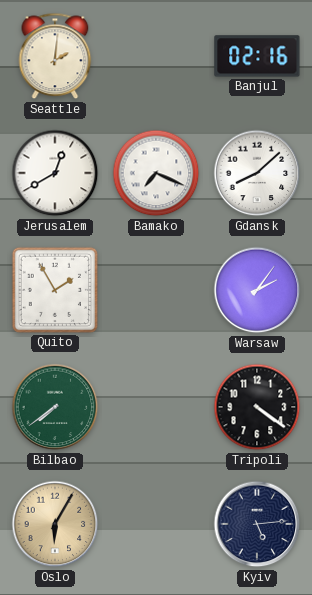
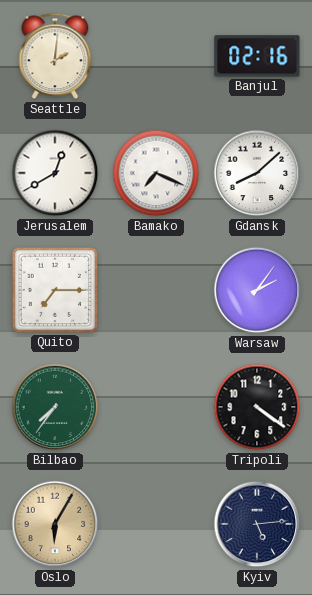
Quito: 1:55 -> 7:15 (55, 290)
Bilbao: 7:39 -> 7:36 (55, 407)
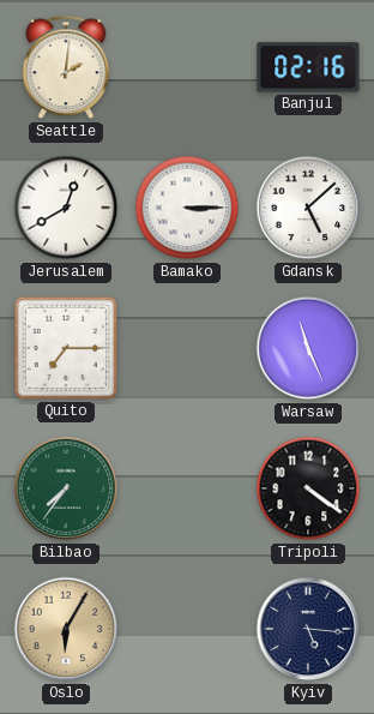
Bamako: 7:19 -> 3:15 (187, 208)
Gdansk: 8:08 -> 5:08 (308, 208)
Warsaw: 2:06 -> 11:26 (308, 348)
Kyiv: 5:14 -> 5:16 (308, 629)
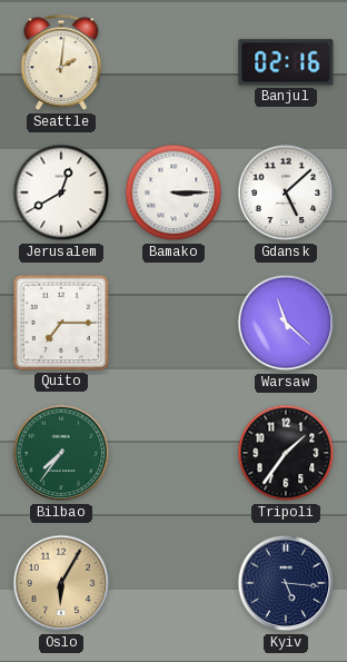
Warsaw: 11:26 -> 11:22 (286, 323)
Tripoli: 4:21 -> 1:36 (286, 453)
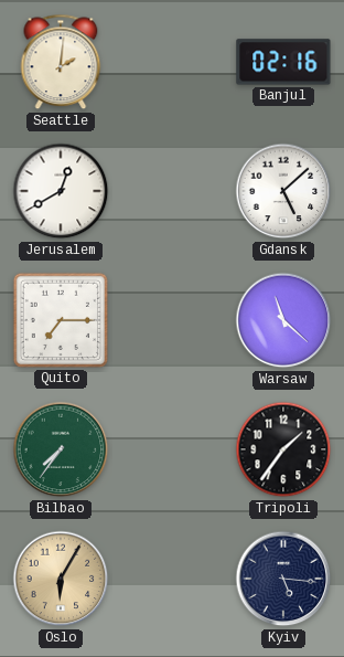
Bamako: 3:15 -> none (173, 192)
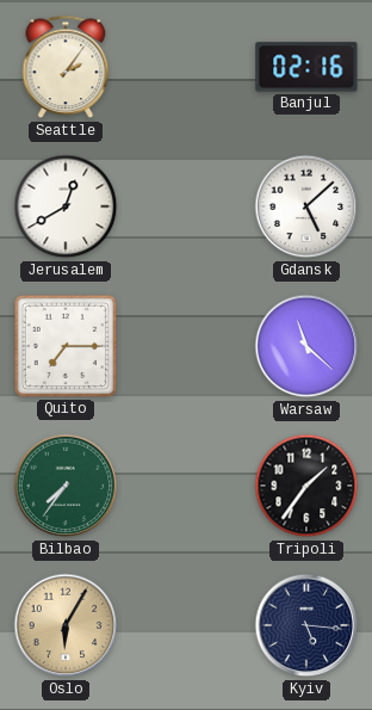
Seattle: 2:01 -> 2:06 (66, 67)
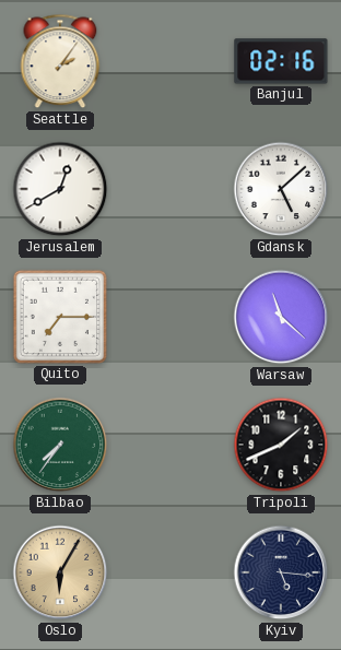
Tripoli: 1:36 -> 1:41 (281, 445)
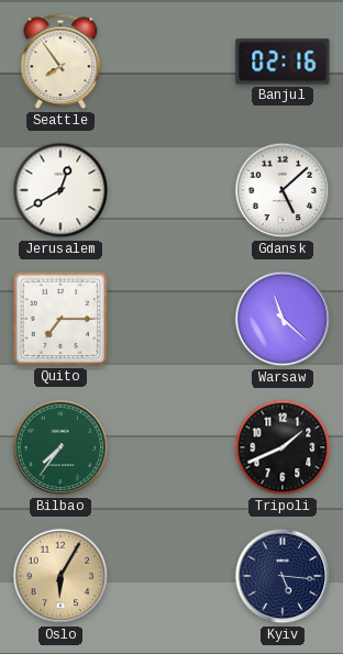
Seattle: 2:06 -> 7:54 (60, 62)
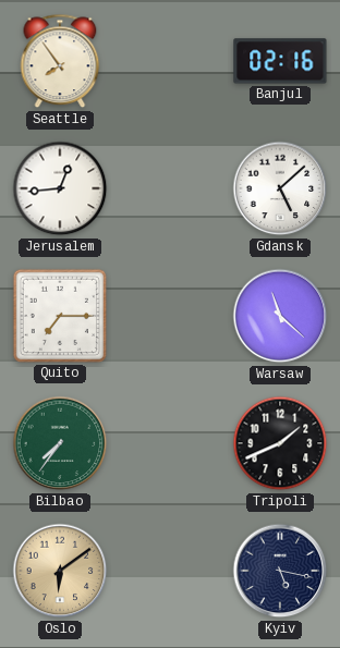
Jerusalem: 12:40 -> 12:44 (60, 188)
Oslo: 6:05 -> 6:09 (60, 571)
Kyiv: 5:16 -> 5:17 (280, 571)
